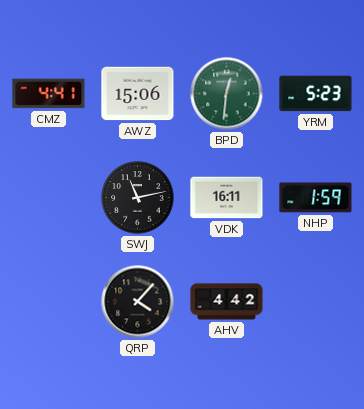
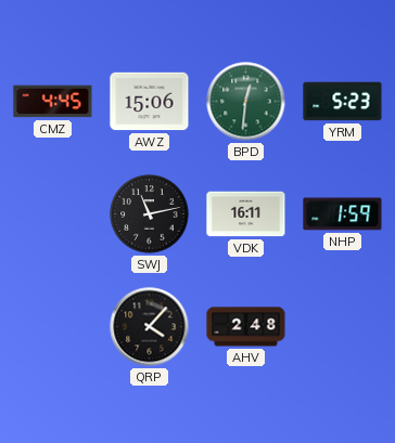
CMZ: 4:41 -> 4:45 (53, 102)
AHV: 4:42 -> 2:48 (246, 327)
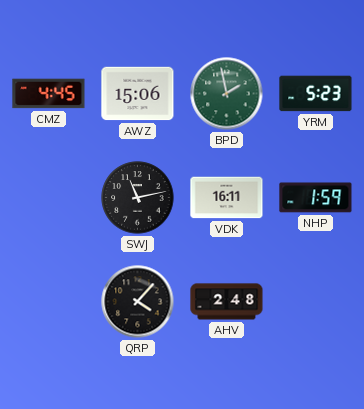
BPD: 12:31 -> 1:58 (227, 94)
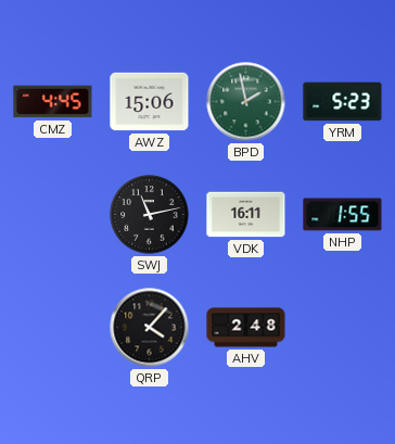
NHP: 1:59 -> 1:55 (343, 215)
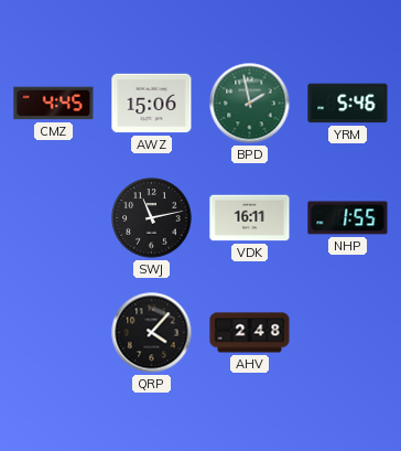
YRM: 5:23 -> 5:46 (348, 104)
